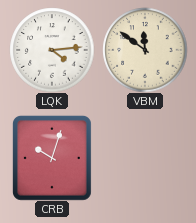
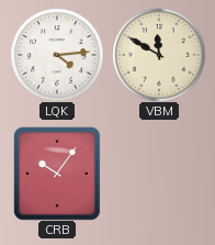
VBM: 11:51 -> 11:50 (159, 55)
CRB: 10:03 -> 10:06 (57, 174)
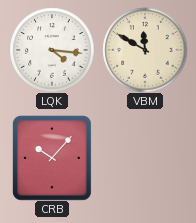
LQK: 4:14 -> 4:16 (52, 50)
CRB: 10:06 -> 10:07 (52, 158)
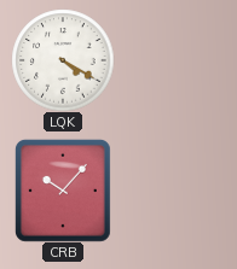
LQK: 4:16 -> 4:20 (63, 60)
VBM: 11:50 -> none (145, 50)
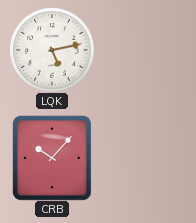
LQK: 4:20 -> 5:13 (52, 50)
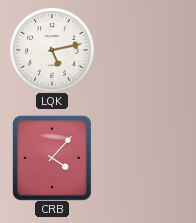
CRB: 10:07 -> 4:07 (52, 158)
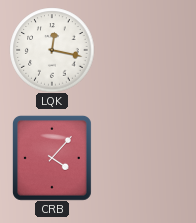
LQK: 5:13 -> 12:17 (52, 50)
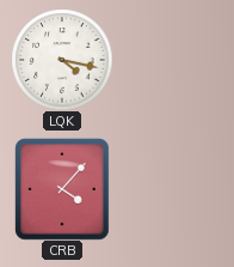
LQK: 12:17 -> 4:17 (62, 60)
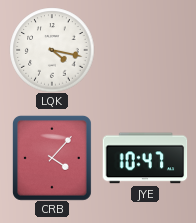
JYE: none -> 10:47 (145, 158)
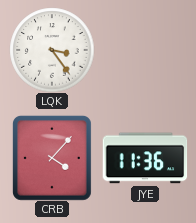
LQK: 4:17 -> 3:24 (52, 50)
JYE: 10:47 -> 11:36 (145, 158)
